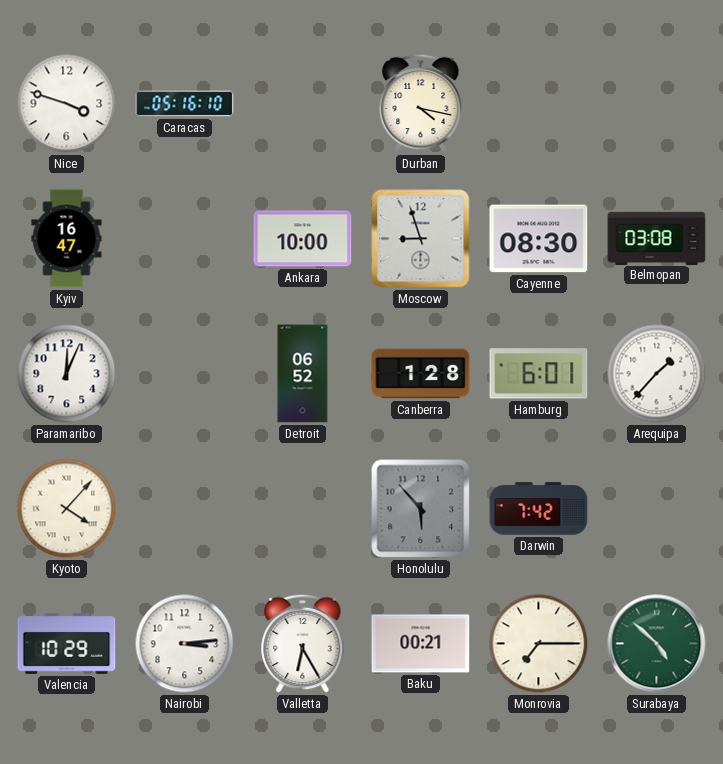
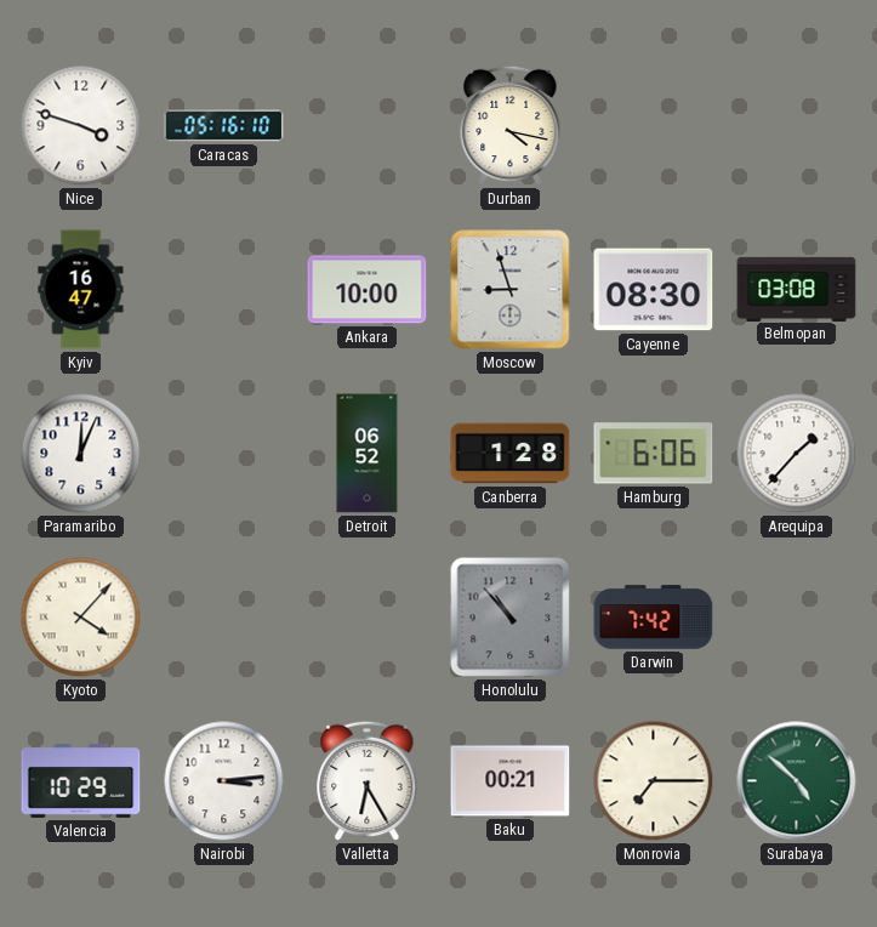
Hamburg: 6:01 -> 6:06 (654, 454)
Honolulu: 5:53 -> 10:53 (511, 618)
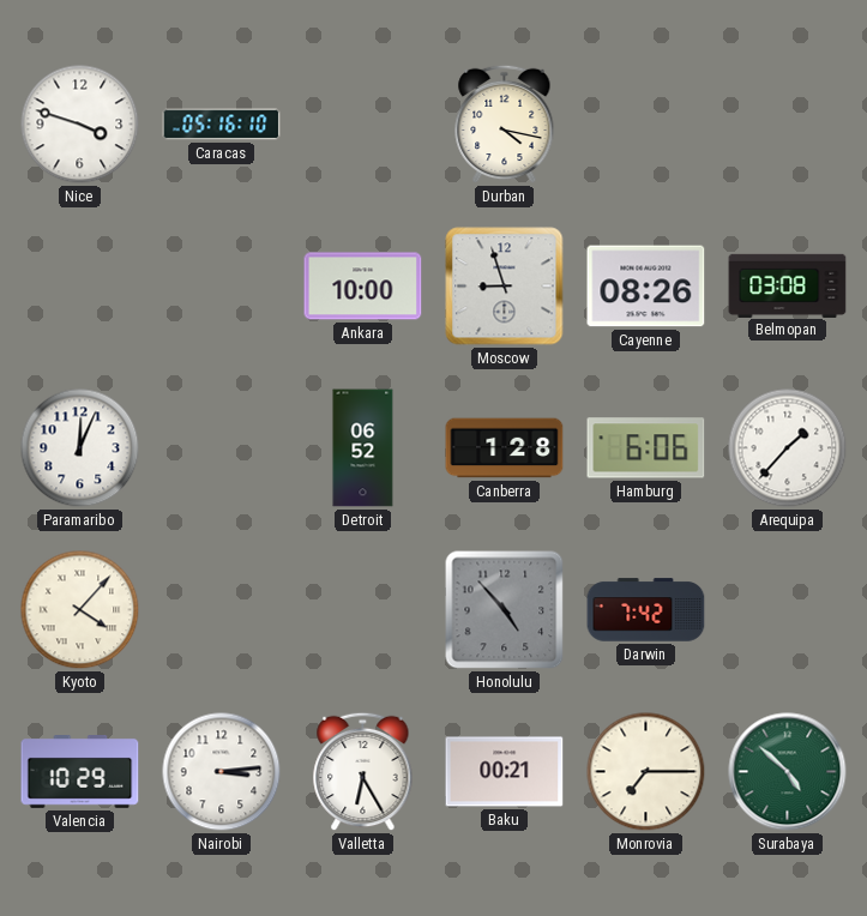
Kyiv: 16:47 -> none (81, 290)
Cayenne: 08:30 -> 08:26 (646, 287)
Honolulu: 10:53 -> 4:53 (505, 610)
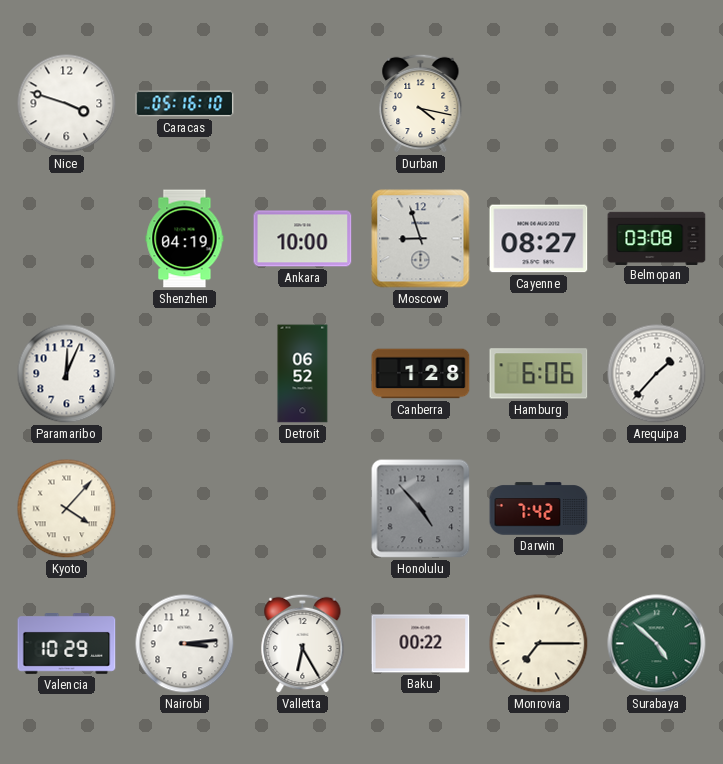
Shenzhen: none -> 04:19 (185, 239)
Cayenne: 08:26 -> 08:27 (539, 239)
Baku: 00:21 -> 00:22 (421, 644)
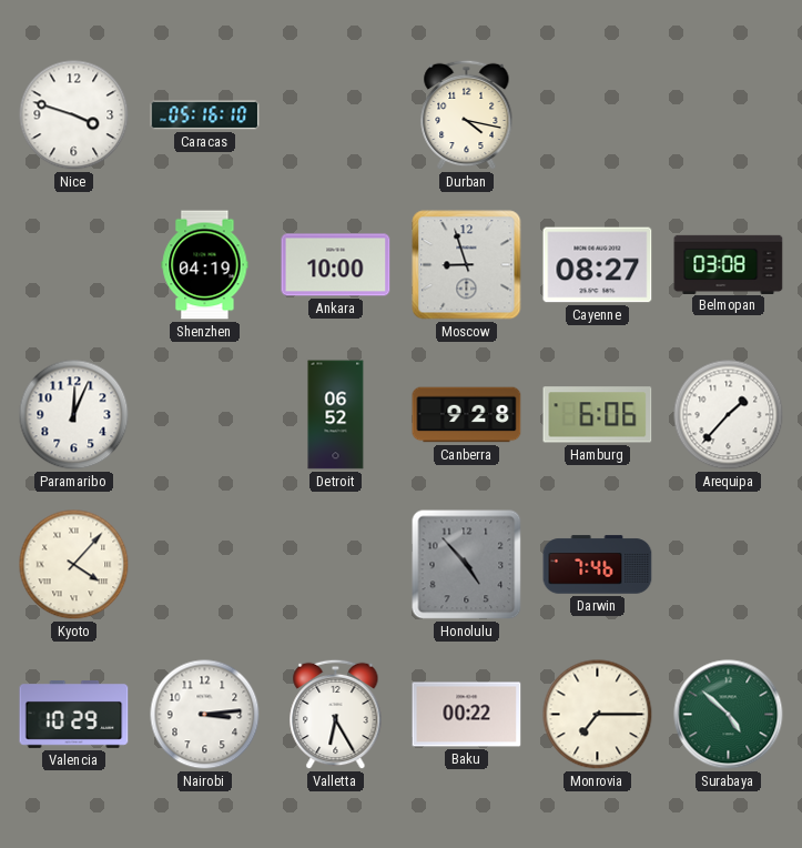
Canberra: 1:28 -> 9:28 (467, 415)
Darwin: 7:42 -> 7:46 (598, 565)
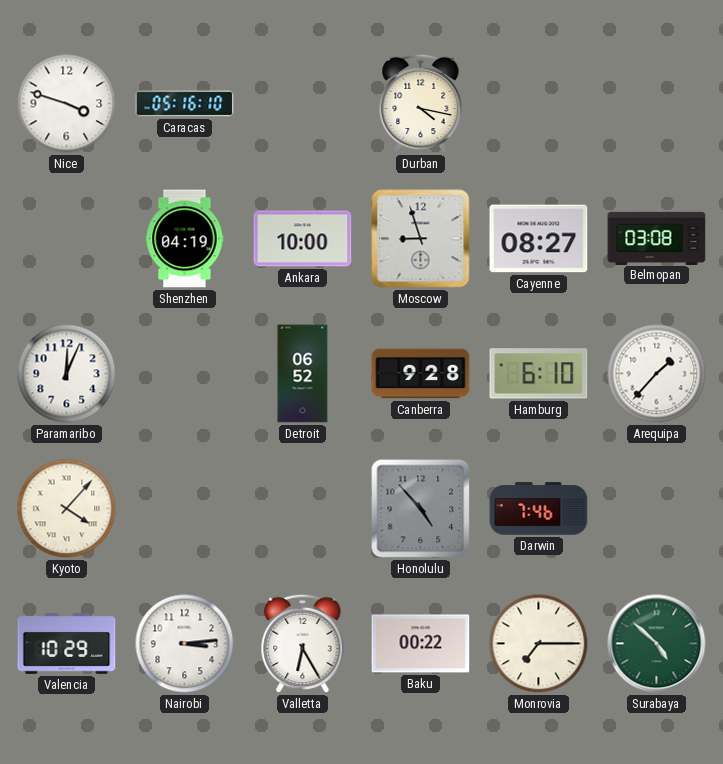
Hamburg: 6:06 -> 6:10 (539, 374)
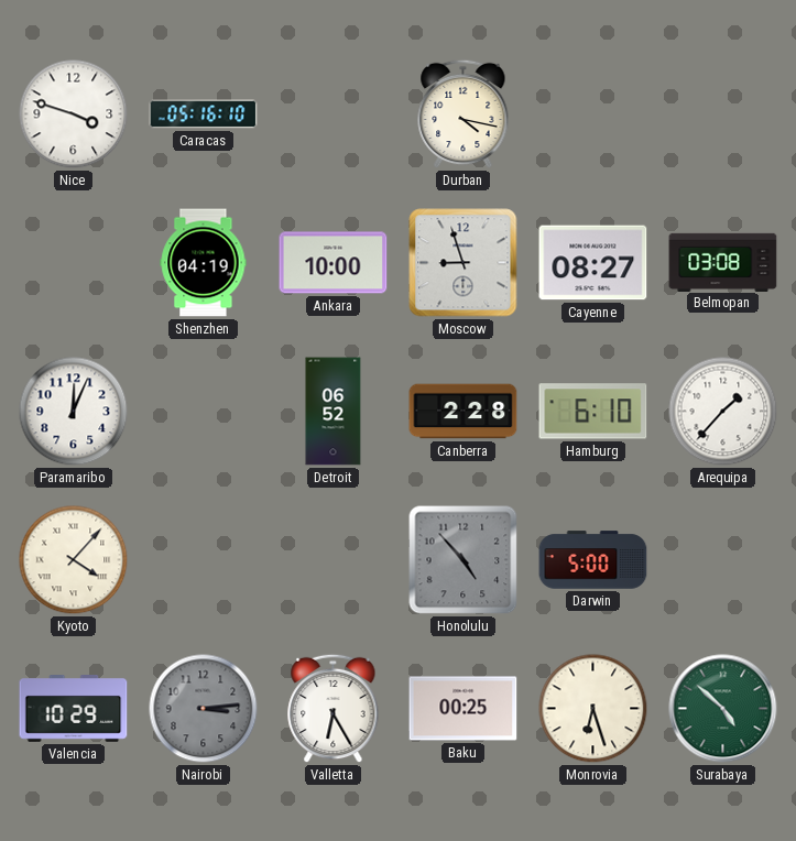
Canberra: 9:28 -> 2:28 (464, 412)
Darwin: 7:46 -> 5:00 (593, 560)
Nairobi dial: white -> grey (204, 709)
Baku: 00:22 -> 00:25 (464, 709)
Monrovia: 7:15 -> 6:27 (593, 709)
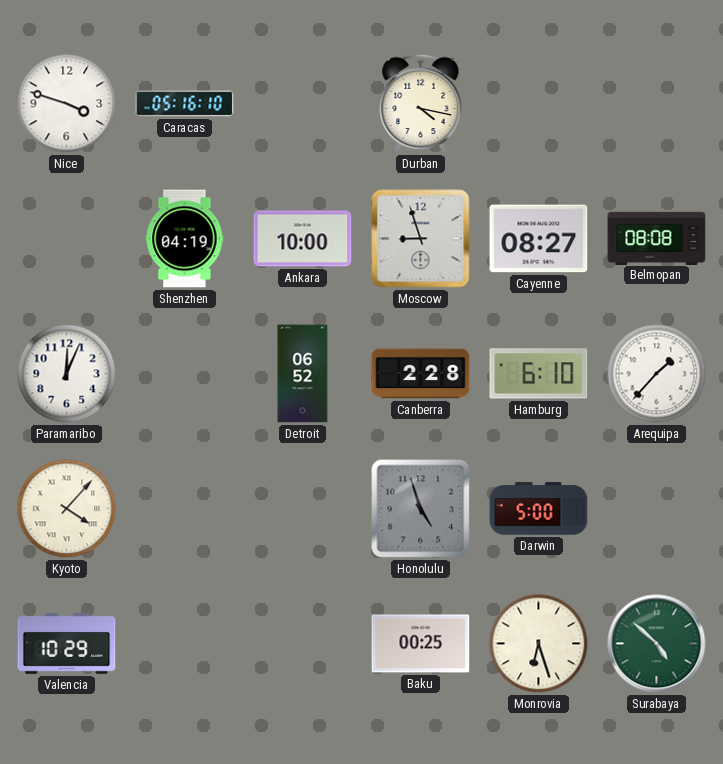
Belmopan: 03:08 -> 08:08 (657, 238)
Honolulu: 4:53 -> 4:57 (421, 509)
Nairobi: 3:14 -> none (204, 709)
Valletta: 6:25 -> none (334, 709)
